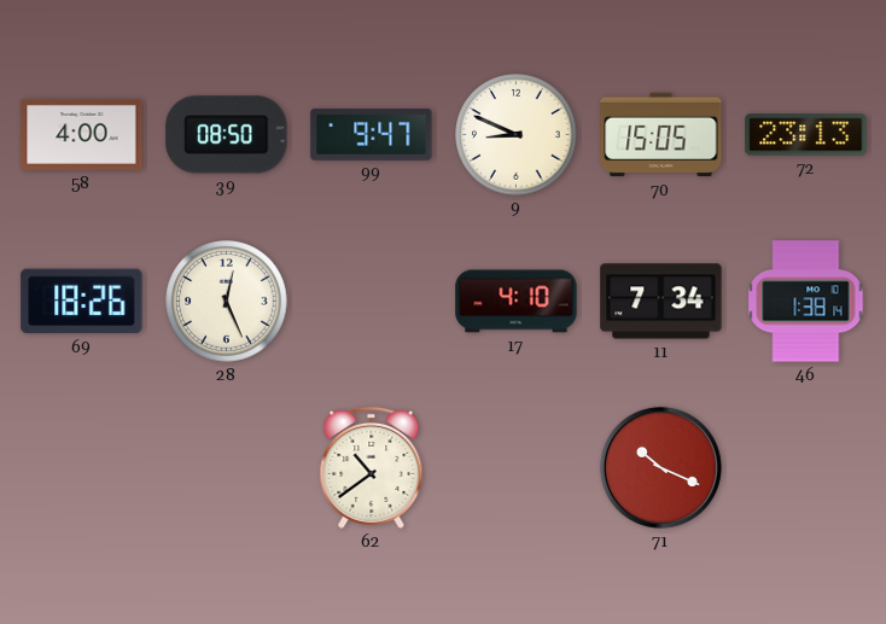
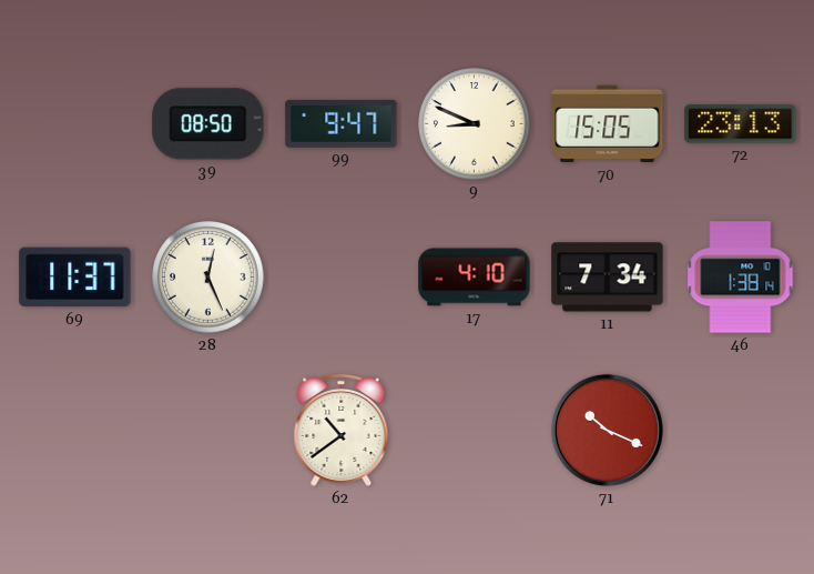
58: 4:00 -> none (82, 134)
69: 18:26 -> 11:37 (75, 278)
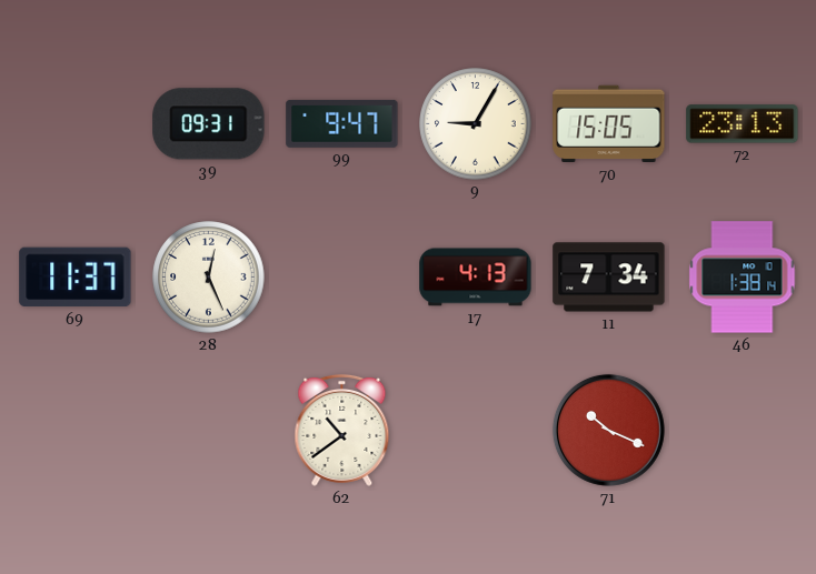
39: 08:50 -> 09:31 (209, 124)
9: 8:49 -> 9:05 (476, 124)
17: 4:10 -> 4:13 (476, 278)
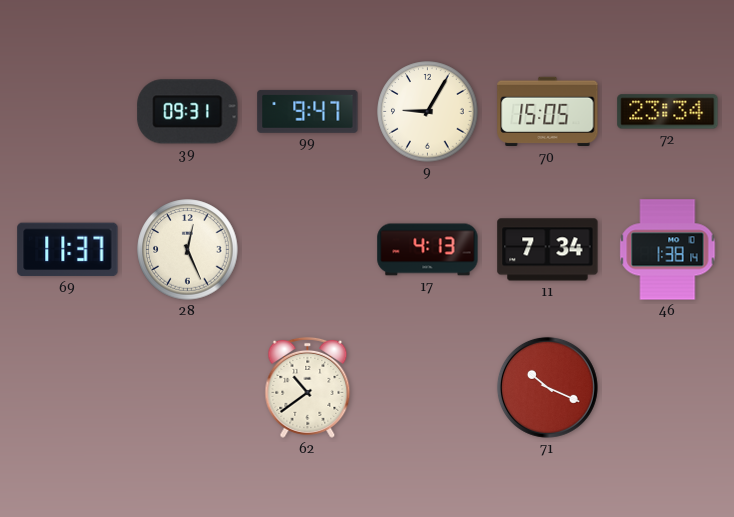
72: 23:13 -> 23:34 (668, 112)
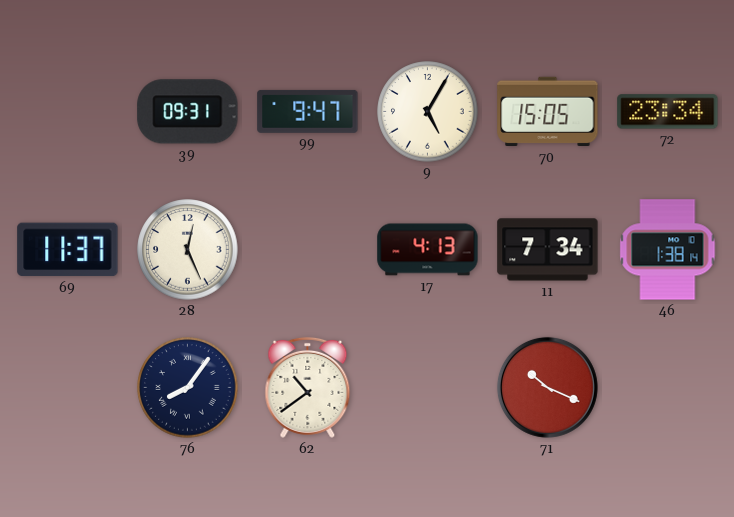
9: 9:05 -> 5:05 (428, 112)
76: none -> 8:06 (188, 388)
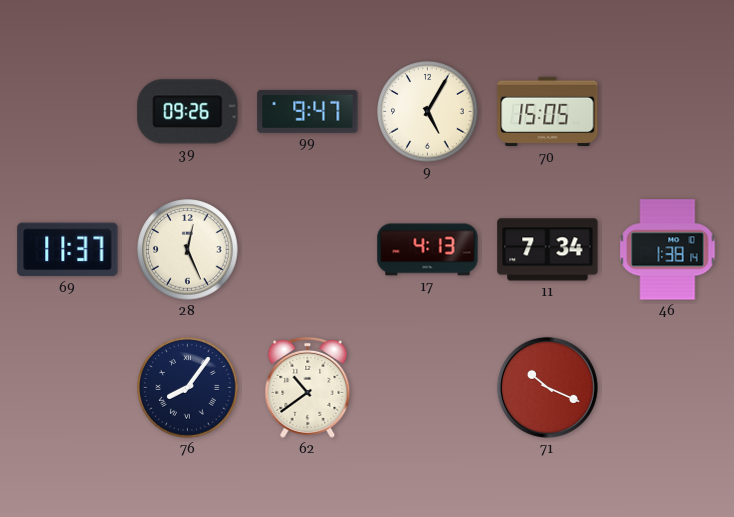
39: 09:31 -> 09:26 (188, 112)
72: 23:34 -> none (668, 112)
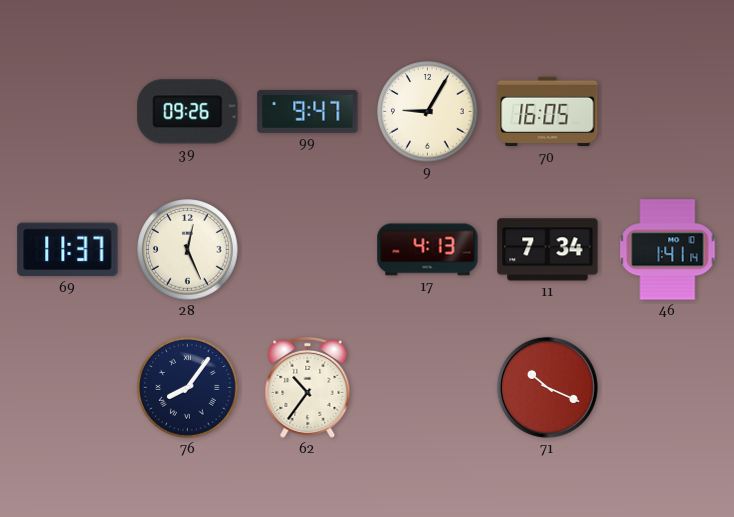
9: 5:05 -> 9:05 (428, 112)
70: 15:05 -> 16:05 (548, 112)
46: 1:38 -> 1:41 (668, 250)
62: 10:39 -> 10:36 (308, 387)
